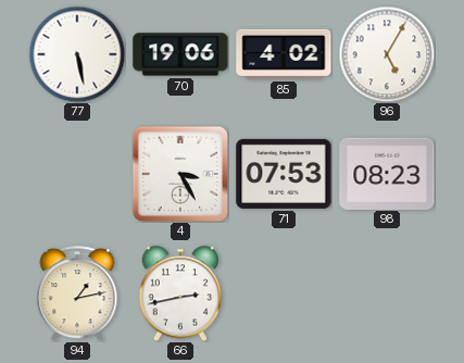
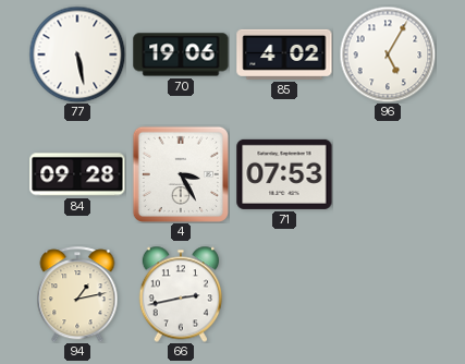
84: none -> 09:28 (77, 174)
98: 08:23 -> none (387, 173)
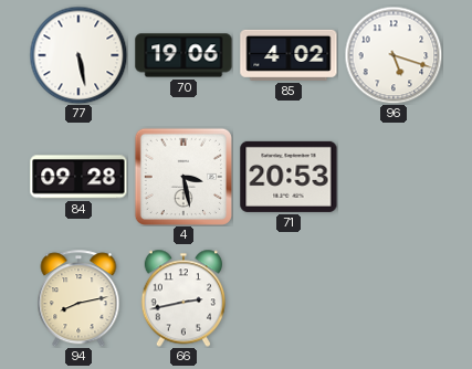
96: 5:05 -> 5:18 (394, 55)
4: 3:25 -> 3:28 (183, 177)
71: 07:53 -> 20:53 (289, 177)
94: 1:13 -> 8:13 (78, 298)
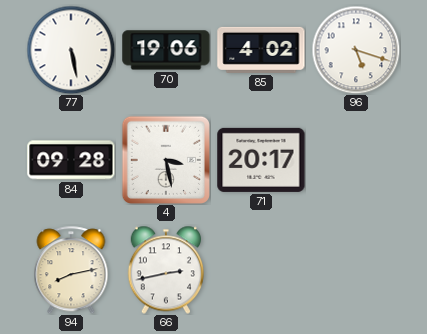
71: 20:53 -> 20:17 (261, 160)
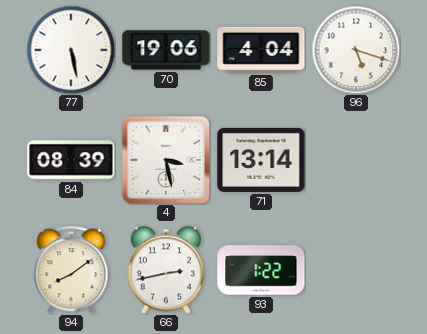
85: 4:02 -> 4:04 (261, 50)
84: 09:28 -> 08:39 (71, 160)
71: 20:17 -> 13:14 (261, 160)
94: 8:13 -> 8:09 (71, 270)
93: none -> 1:22 (261, 270)
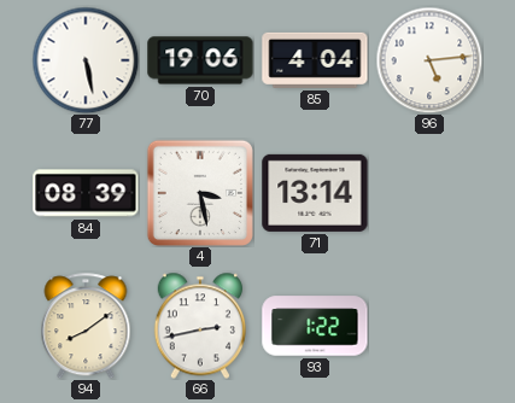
96: 5:18 -> 5:14 (429, 60)
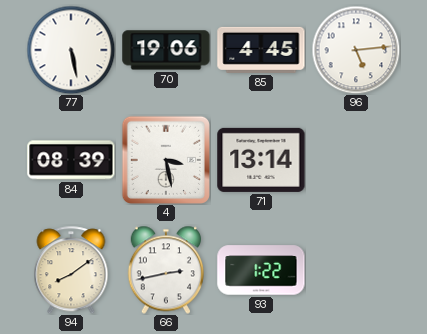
85: 4:04 -> 4:45 (261, 50)
